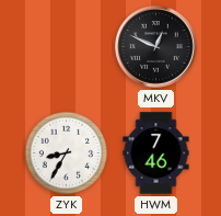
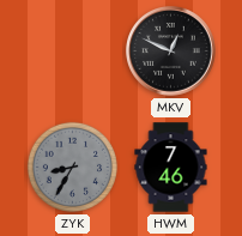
ZYK dial: white -> grey (72, 167)
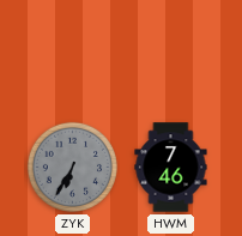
MKV: 12:49 -> none (171, 52)
ZYK: 8:35 -> 6:35 (72, 167)
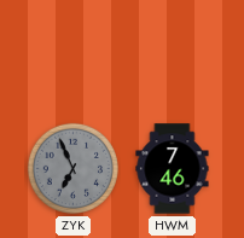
ZYK: 6:35 -> 6:56 (72, 168)
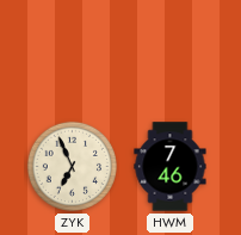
ZYK dial: grey -> cream (72, 166)
